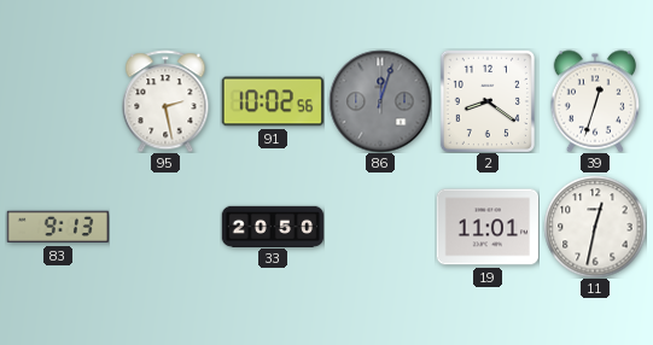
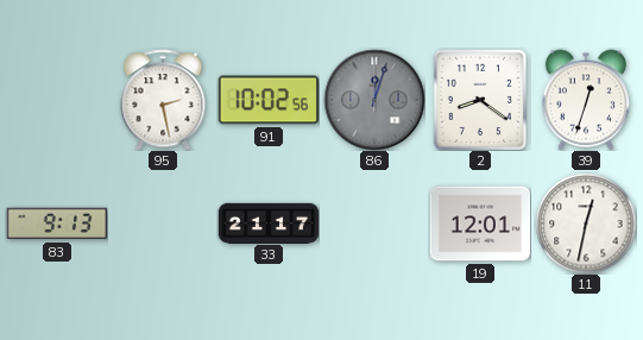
33: 20:50 -> 21:17 (269, 222)
19: 11:01 -> 12:01 (480, 223)
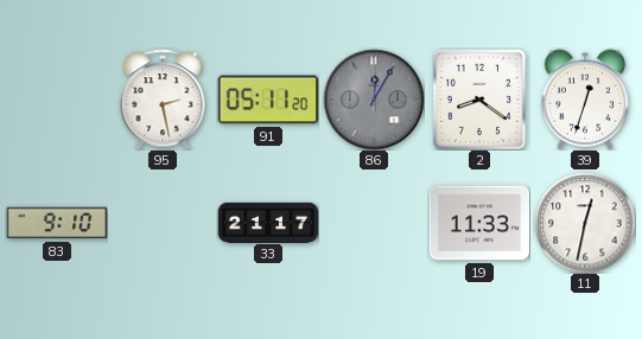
91: 10:02 -> 05:11 (267, 100)
86: 12:03 -> 12:05 (374, 100)
83: 9:13 -> 9:10 (56, 223)
19: 12:01 -> 11:33 (479, 223)
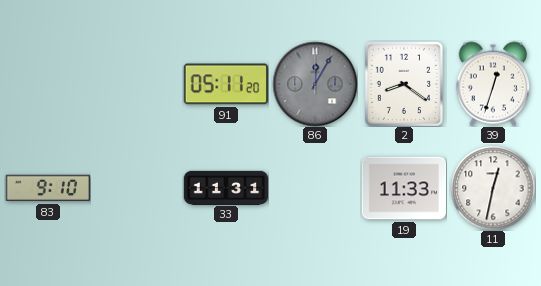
95: 2:28 -> none (163, 100)
33: 21:17 -> 11:31 (226, 187)
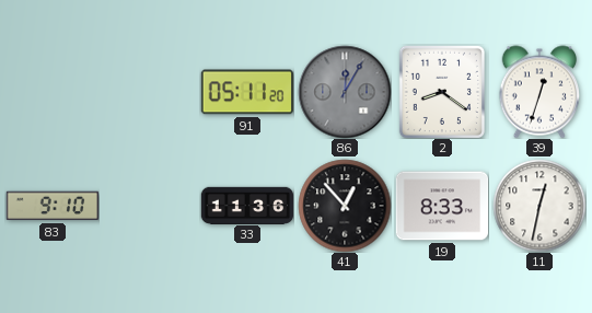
33: 11:31 -> 11:36 (247, 205)
41: none -> 12:53 (345, 206)
19: 11:33 -> 8:33 (442, 206)
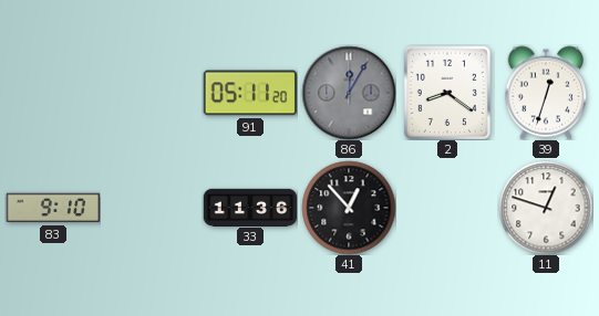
19: 8:33 -> none (442, 206)
11: 12:32 -> 12:48 (546, 208)
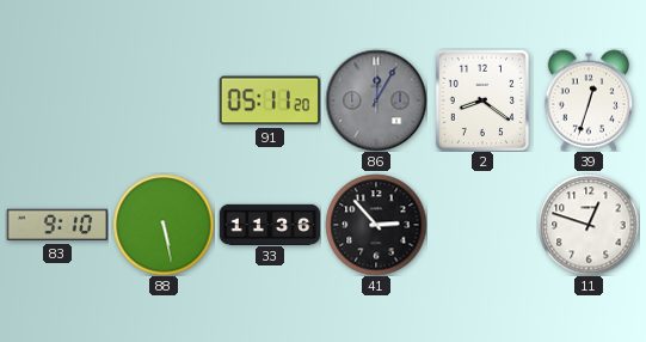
88: none -> 5:28 (164, 225)
41: 12:53 -> 2:53 (376, 225)
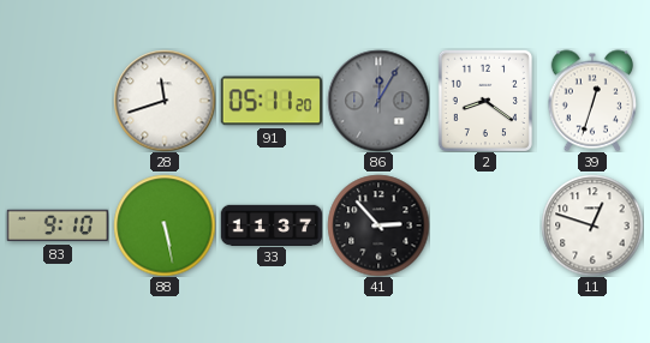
28: none -> 11:42 (165, 101)
33: 11:36 -> 11:37 (272, 224)
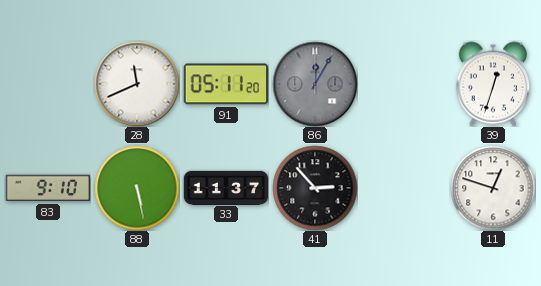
28: 11:42 -> 11:41 (137, 84)
2: 8:21 -> none (485, 101)
